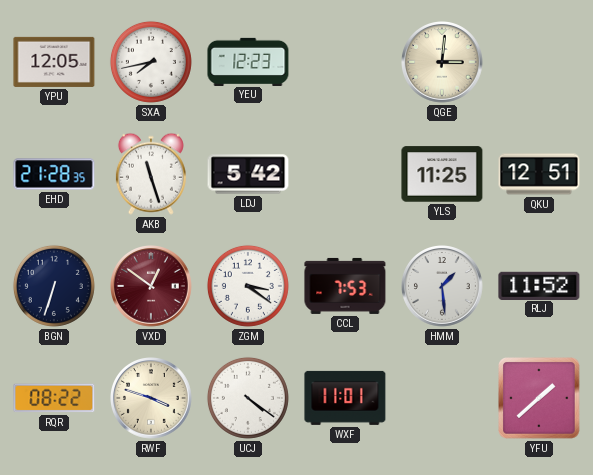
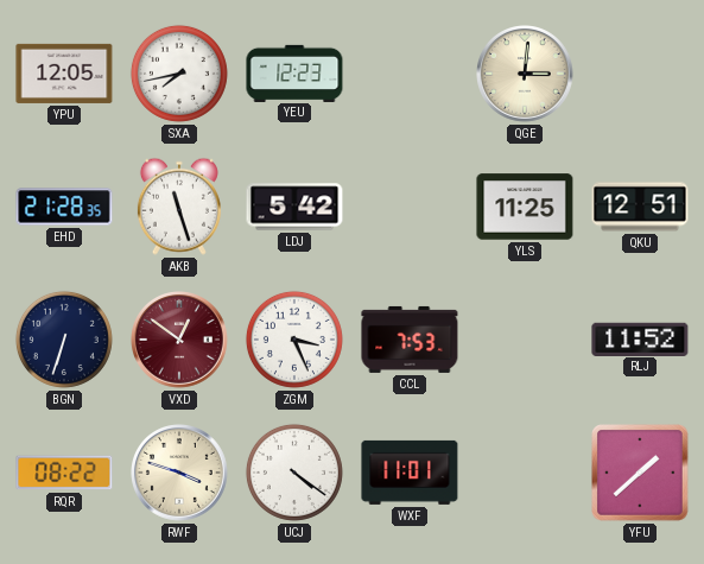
ZGM: 3:21 -> 3:26 (294, 340)
HMM: 1:29 -> none (443, 287)
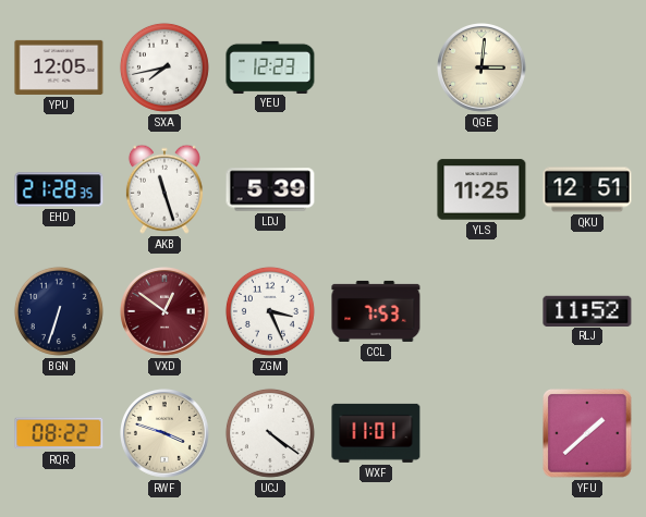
LDJ: 5:42 -> 5:39 (270, 189)
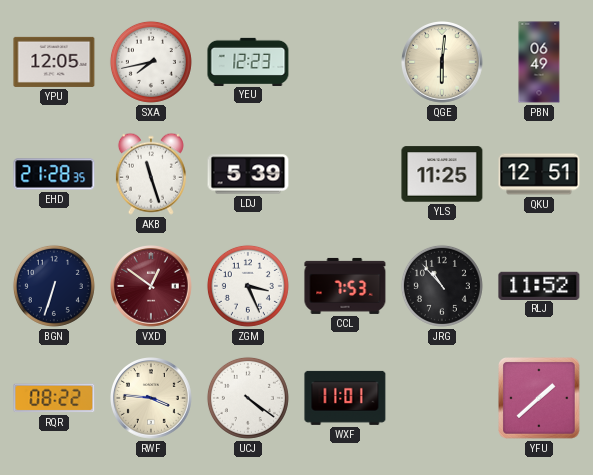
QGE: 3:01 -> 6:01 (443, 63)
PBN: none -> 06:49 (539, 62)
JRG: none -> 10:53 (442, 286)
RWF: 3:48 -> 3:46 (152, 399)
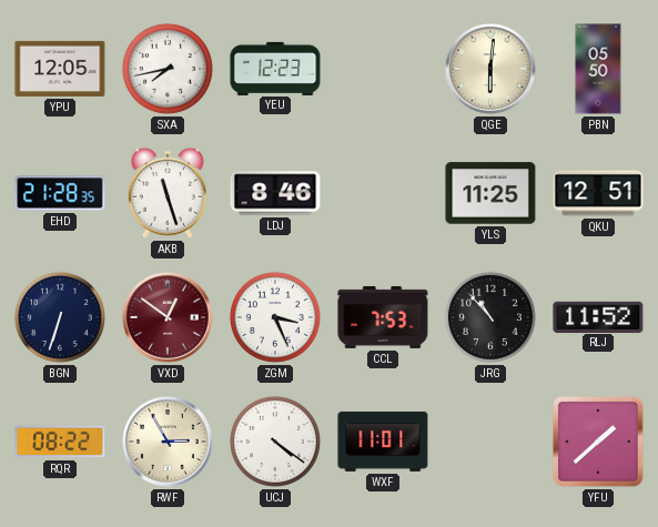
PBN: 06:49 -> 05:50 (598, 69)
LDJ: 5:39 -> 8:46 (275, 193)
RWF: 3:46 -> 2:55 (169, 443)
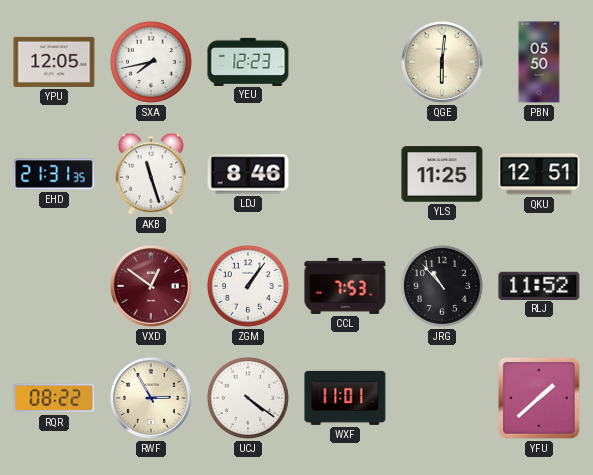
EHD: 21:28 -> 21:31 (54, 174)
BGN: 6:33 -> none (60, 317)
ZGM: 3:26 -> 1:06 (248, 286)
